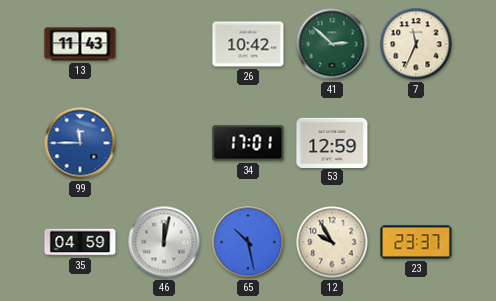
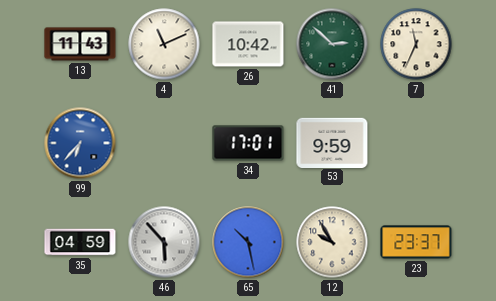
4: none -> 11:11 (164, 44)
99: 11:45 -> 6:37 (80, 143)
53: 12:59 -> 9:59 (332, 142)
46: 12:02 -> 5:53 (164, 242)
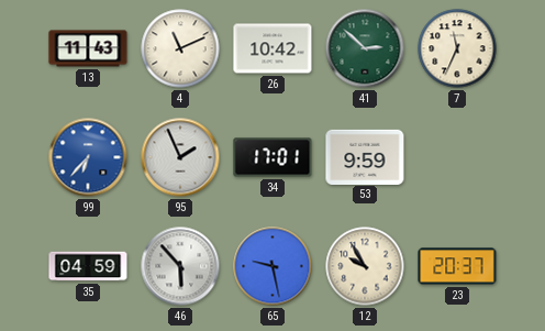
95: none -> 1:56 (180, 157)
65: 10:28 -> 9:28 (272, 266)
23: 23:37 -> 20:37 (457, 266)
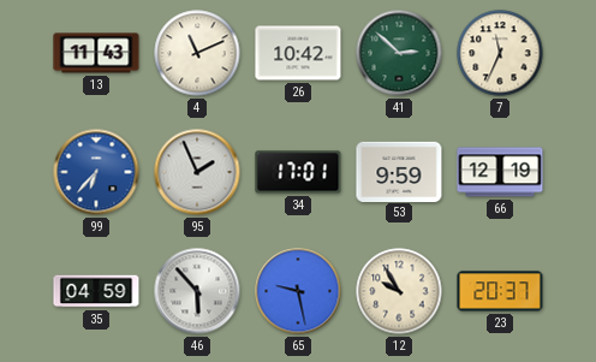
66: none -> 12:19 (500, 172)
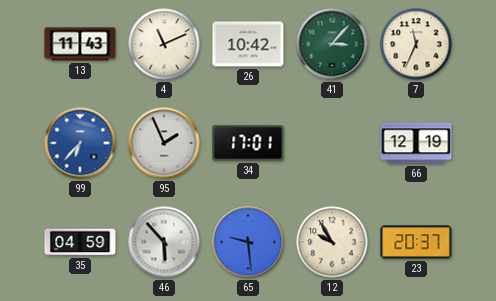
41: 2:52 -> 3:07 (332, 44)
53: 9:59 -> none (399, 171)
65: 9:28 -> 9:29 (248, 242)
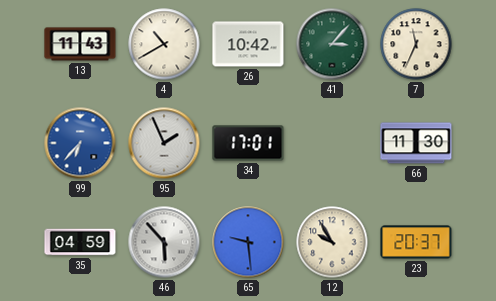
4: 11:11 -> 10:40 (164, 44)
66: 12:19 -> 11:30 (416, 143)
